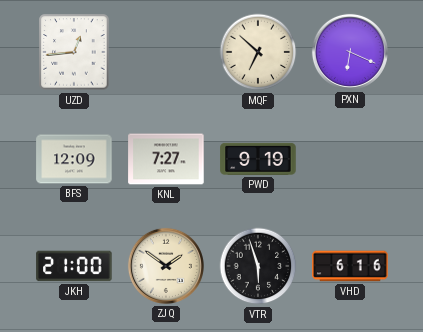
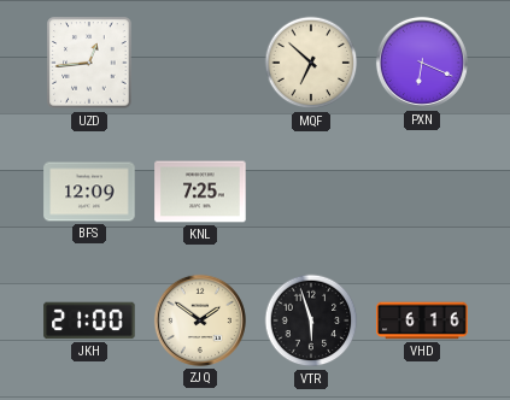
KNL: 7:27 -> 7:25 (200, 192)
PWD: 9:19 -> none (258, 159)
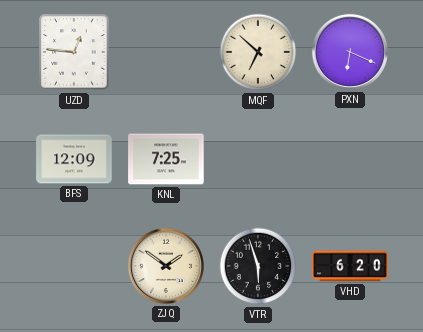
UZD: 12:44 -> 12:46 (74, 52)
JKH: 21:00 -> none (89, 320)
VHD: 6:16 -> 6:20 (350, 266)
